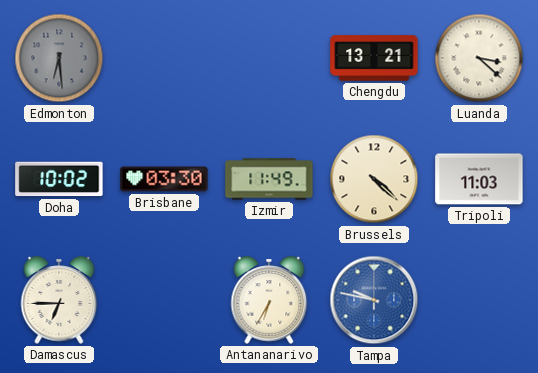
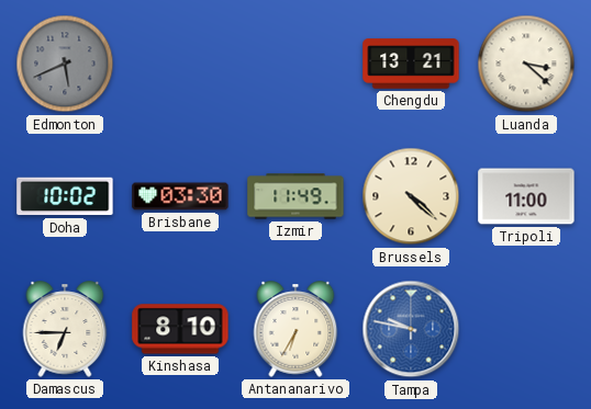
Edmonton: 6:29 -> 5:41 (65, 64)
Tripoli: 11:03 -> 11:00 (526, 196)
Kinshasa: none -> 8:10 (180, 329)
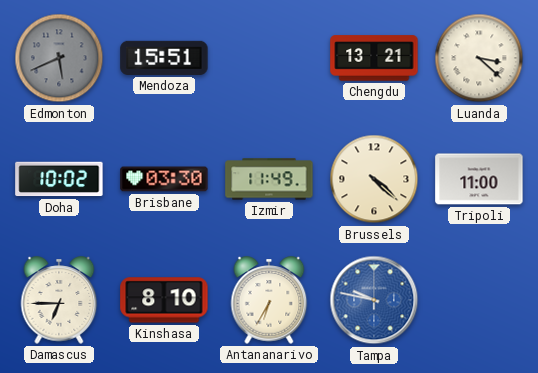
Mendoza: none -> 15:51 (164, 58)
